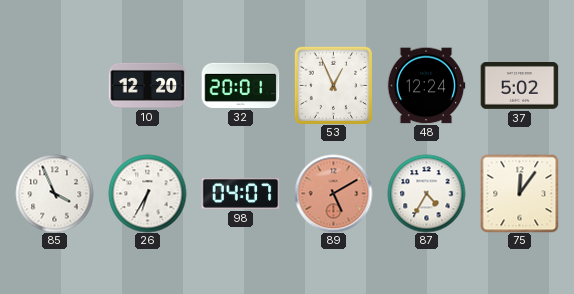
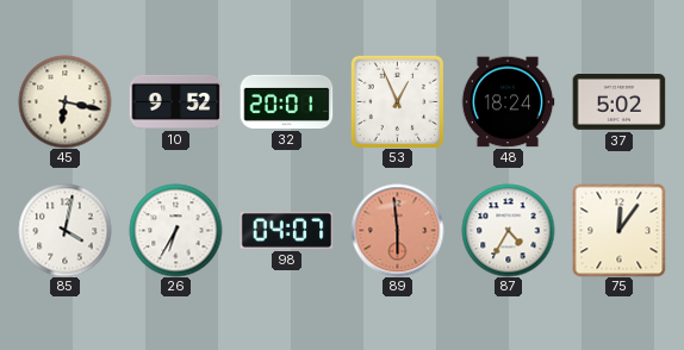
45: none -> 6:17 (64, 101)
10: 12:20 -> 9:52 (175, 101)
48: 12:24 -> 18:24 (508, 102)
85: 3:56 -> 4:02 (64, 230)
89: 5:10 -> 5:59 (397, 230)
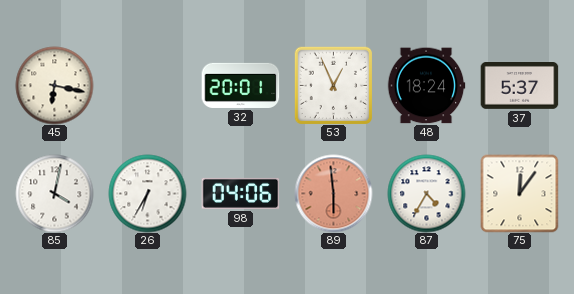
10: 9:52 -> none (175, 101)
37: 5:02 -> 5:37 (519, 86)
98: 04:07 -> 04:06 (240, 193)
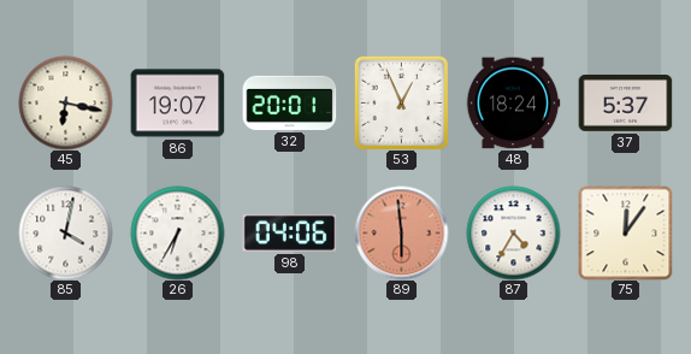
86: none -> 19:07 (177, 104)
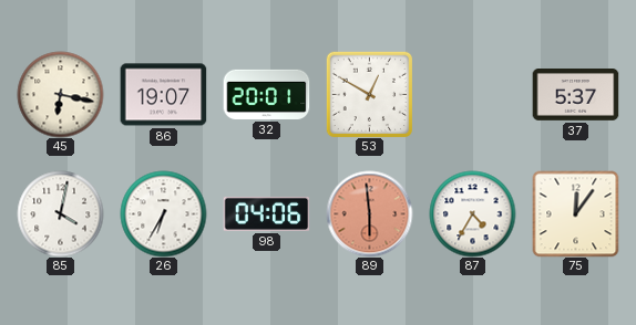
53: 12:56 -> 12:50 (369, 94)
48: 18:24 -> none (513, 104)
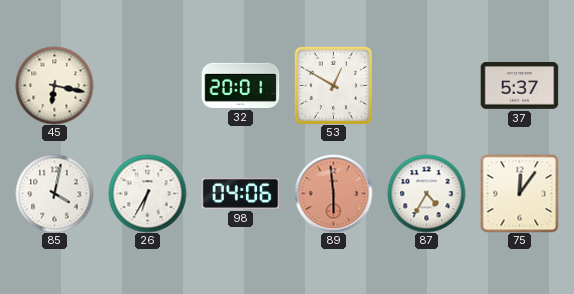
86: 19:07 -> none (163, 95)
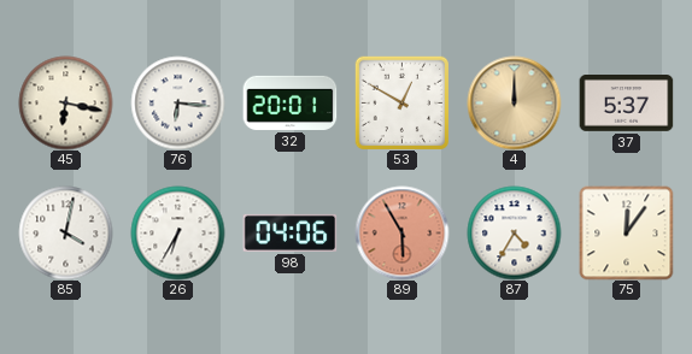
76: none -> 6:16 (177, 102)
4: none -> 12:00 (514, 102)
89: 5:59 -> 5:55 (401, 232)
